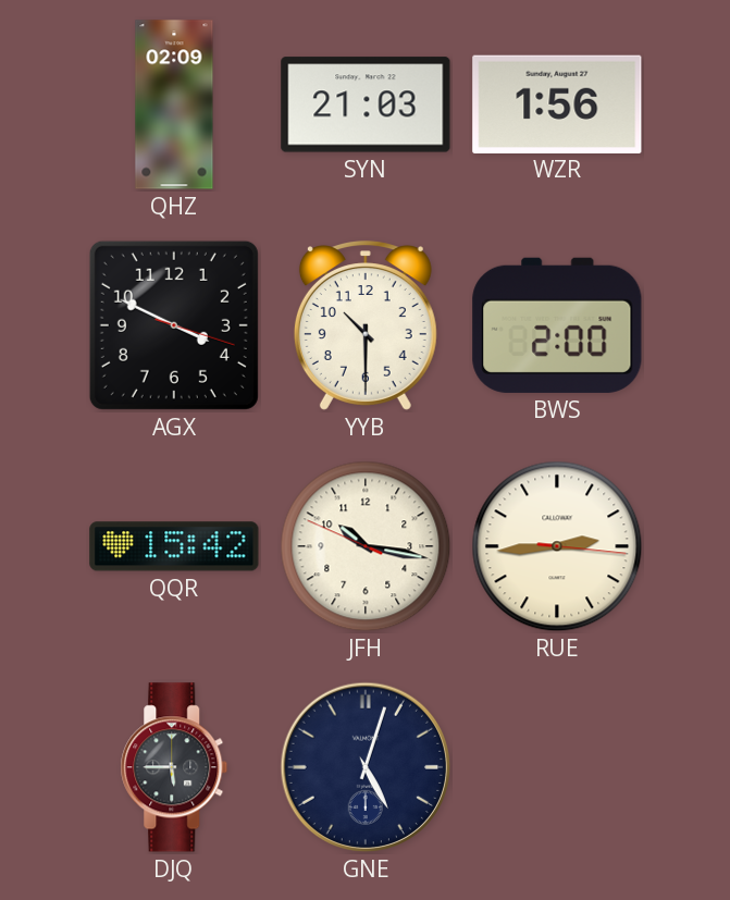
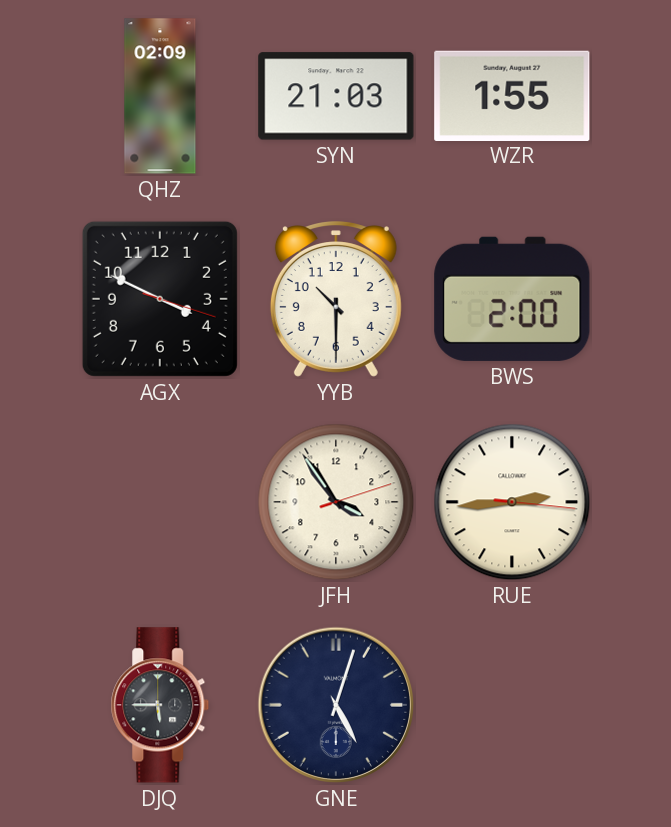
WZR: 1:56 -> 1:55 (512, 95)
QQR: 15:42 -> none (174, 546)
JFH: 10:16 -> 3:54 (336, 502)
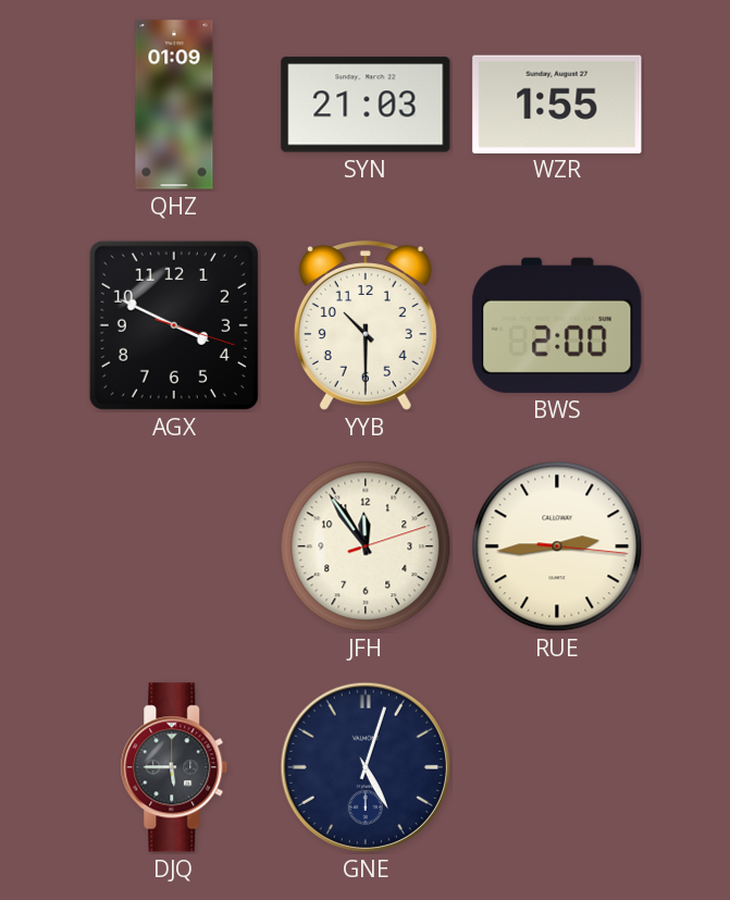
QHZ: 02:09 -> 01:09 (174, 104)
JFH: 3:54 -> 11:54 (366, 546)
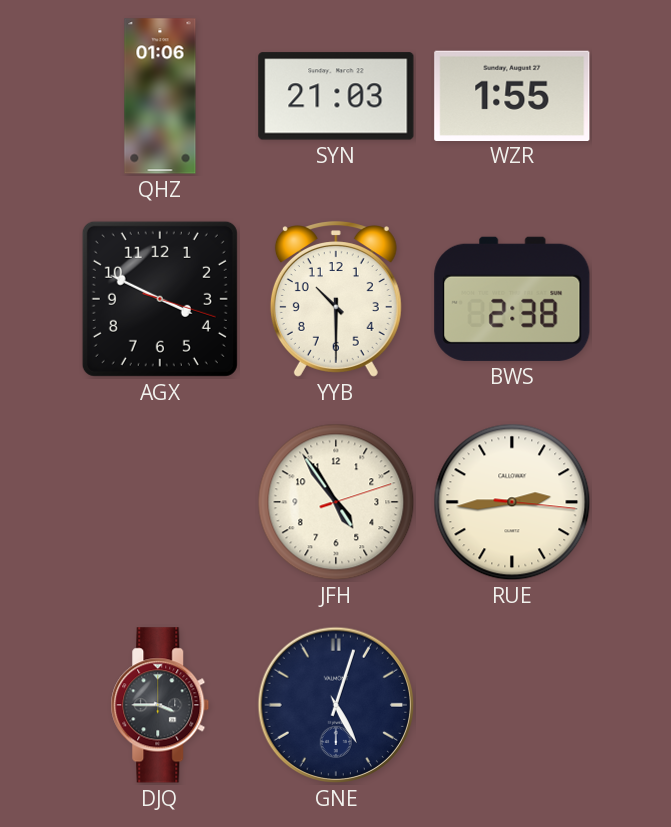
QHZ: 01:09 -> 01:06 (160, 96)
BWS: 2:00 -> 2:38 (512, 299)
JFH: 11:54 -> 4:54 (336, 502)
DJQ: 5:45 -> 3:45 (160, 705)
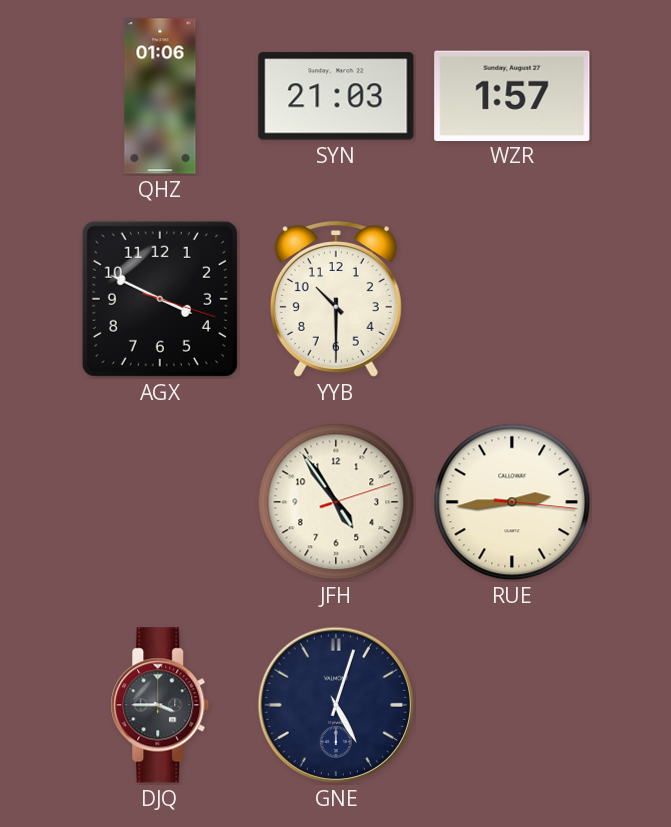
WZR: 1:55 -> 1:57 (512, 95)
BWS: 2:38 -> none (512, 299)
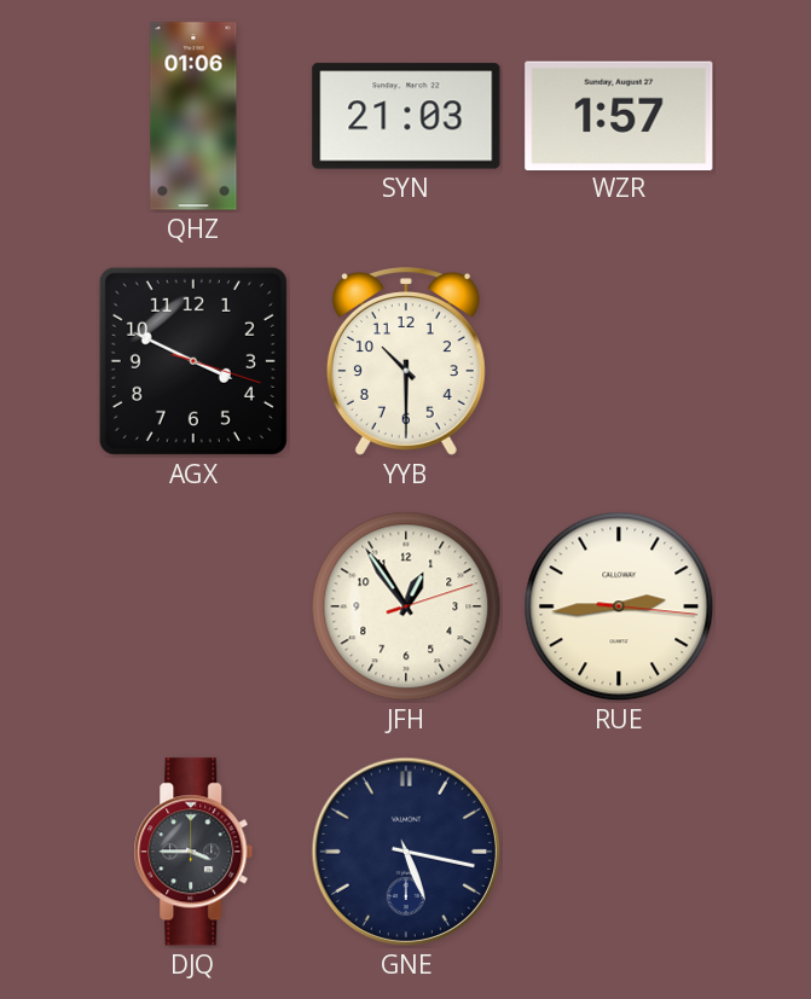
JFH: 4:54 -> 12:54 (406, 606)
GNE: 5:03 -> 5:17 (406, 852)
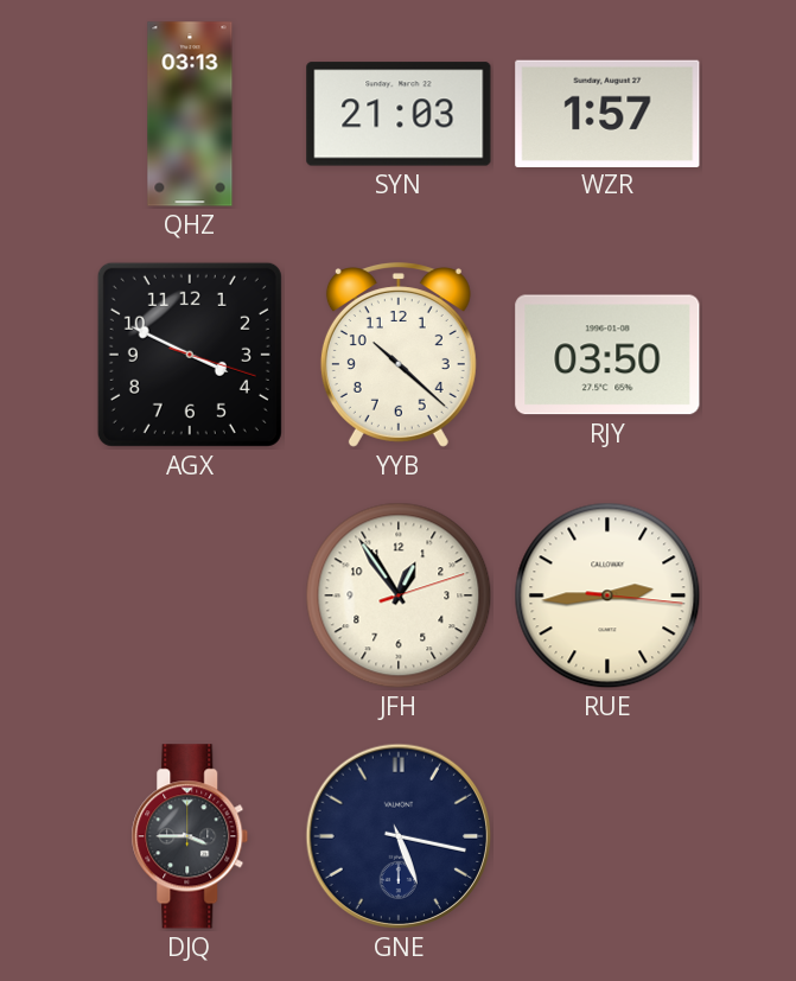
QHZ: 01:06 -> 03:13 (190, 114)
YYB: 10:30 -> 10:22 (399, 355)
RJY: none -> 03:50 (607, 355)
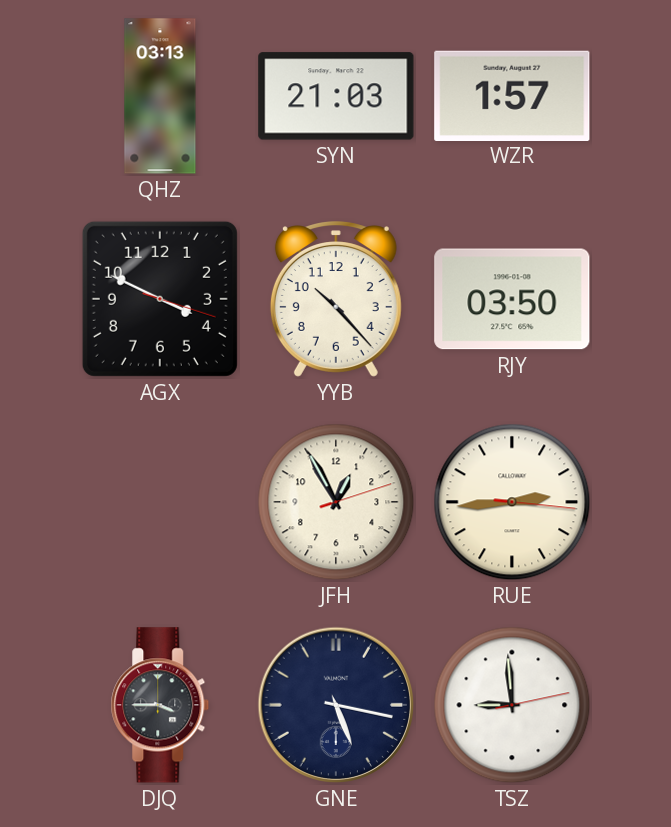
YYB: 10:22 -> 10:23 (336, 299)
JFH: 12:54 -> 12:55 (336, 502)
TSZ: none -> 8:59 (512, 705)
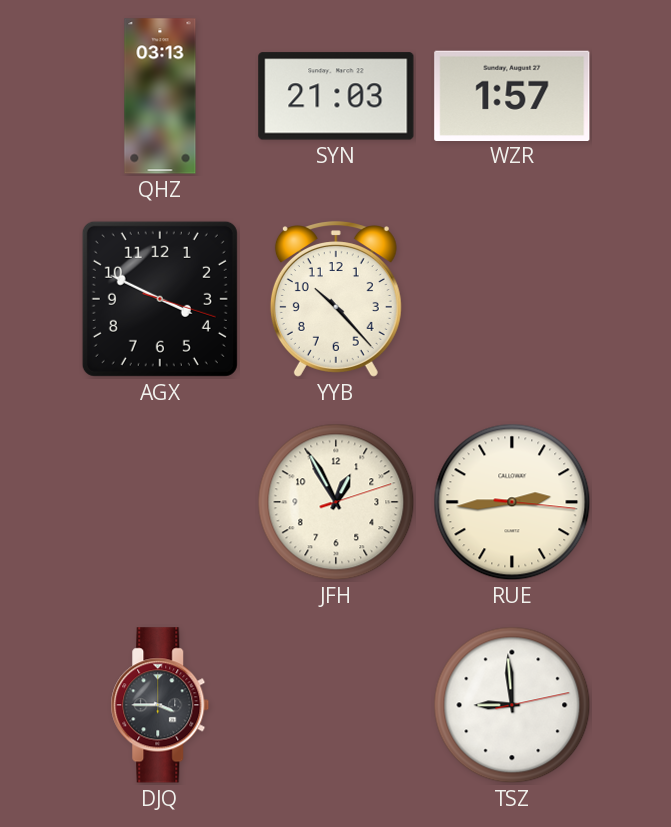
RJY: 03:50 -> none (512, 299)
GNE: 5:17 -> none (336, 705)
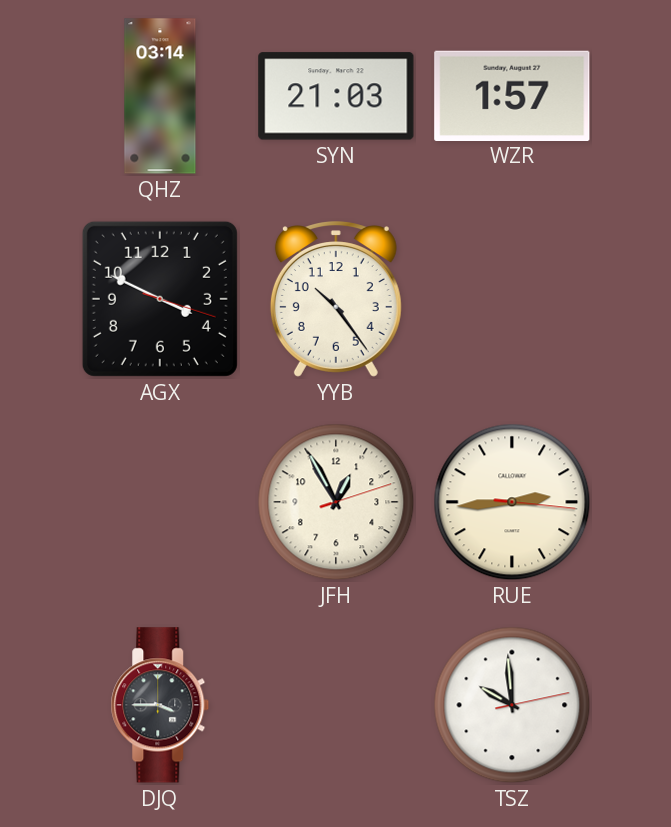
QHZ: 03:13 -> 03:14 (160, 96)
YYB: 10:23 -> 10:24 (336, 299)
TSZ: 8:59 -> 9:59 (512, 705)
